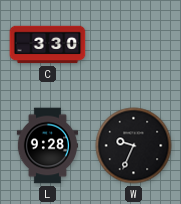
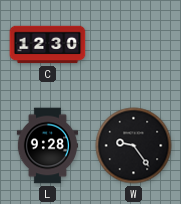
C: 3:30 -> 12:30 (48, 45)
W: 9:34 -> 9:24 (134, 146)
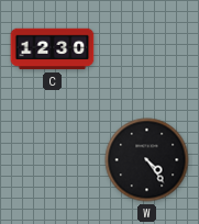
L: 9:28 -> none (47, 146)
W: 9:24 -> 4:24 (147, 160)
